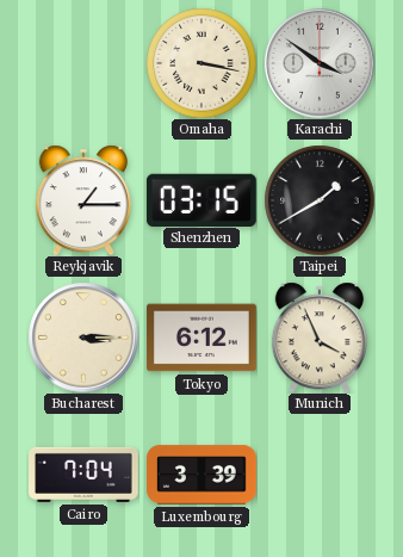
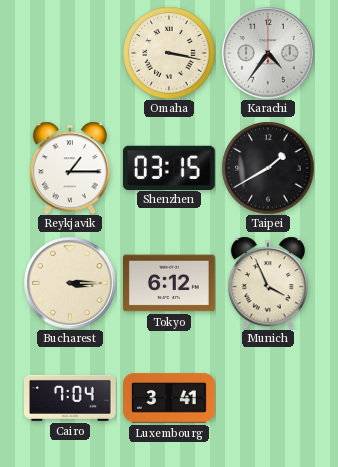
Karachi: 3:51 -> 4:36 (268, 53)
Luxembourg: 3:39 -> 3:41 (170, 398)
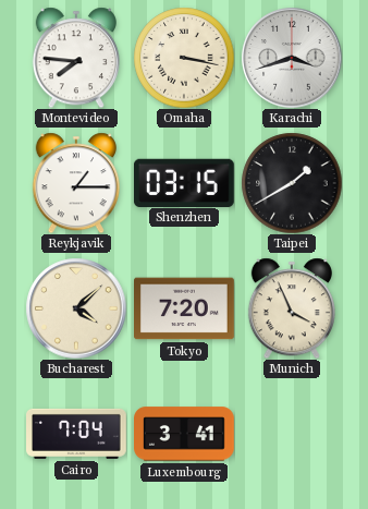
Montevideo: none -> 7:46 (76, 58)
Karachi: 4:36 -> 3:42 (292, 58)
Bucharest: 3:15 -> 4:08 (76, 308)
Tokyo: 6:12 -> 7:20 (185, 308)
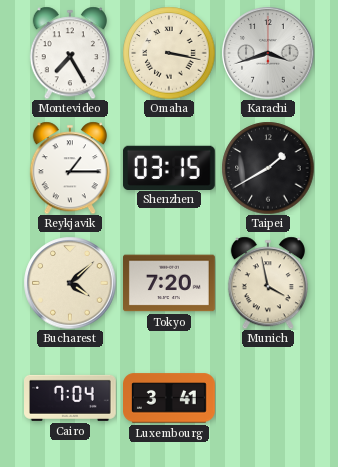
Montevideo: 7:46 -> 7:25 (70, 53)
Munich: 3:56 -> 3:58 (268, 283)
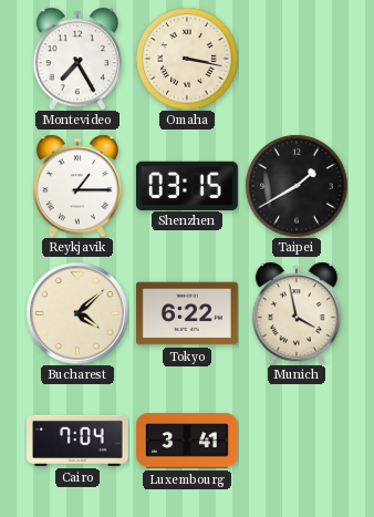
Karachi: 3:42 -> none (268, 53)
Tokyo: 7:20 -> 6:22 (188, 313)
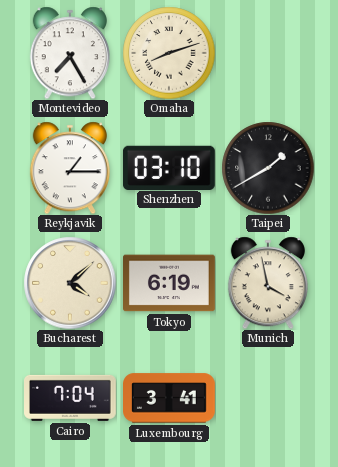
Omaha: 3:17 -> 8:12 (169, 53)
Shenzhen: 03:15 -> 03:10 (169, 167)
Tokyo: 6:22 -> 6:19 (170, 283)
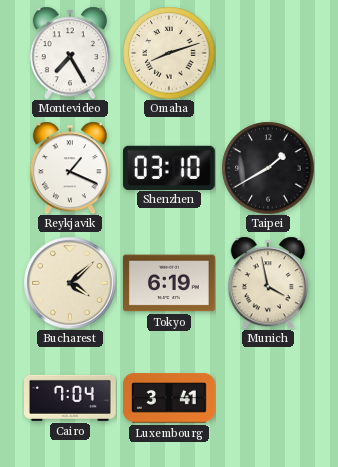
Reykjavik: 1:15 -> 1:19 (70, 168)
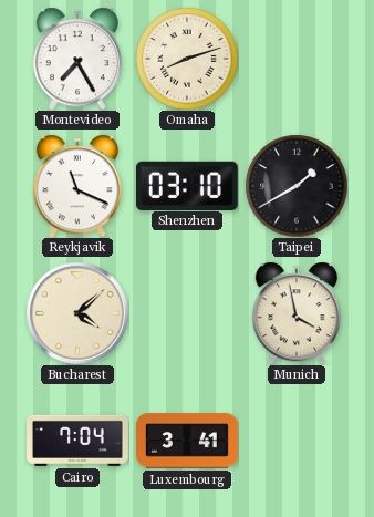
Reykjavik: 1:19 -> 11:19 (77, 186)
Tokyo: 6:19 -> none (170, 283)
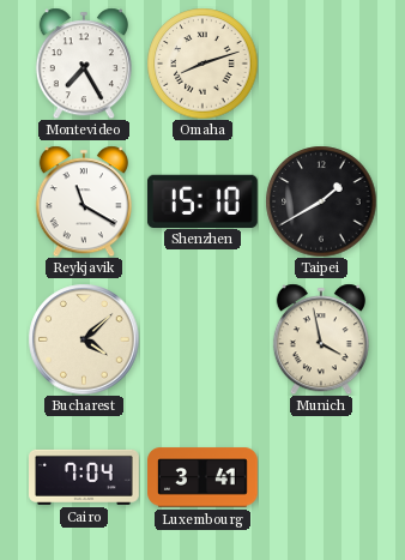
Reykjavik: 11:19 -> 11:20 (84, 201)
Shenzhen: 03:10 -> 15:10 (202, 200)
